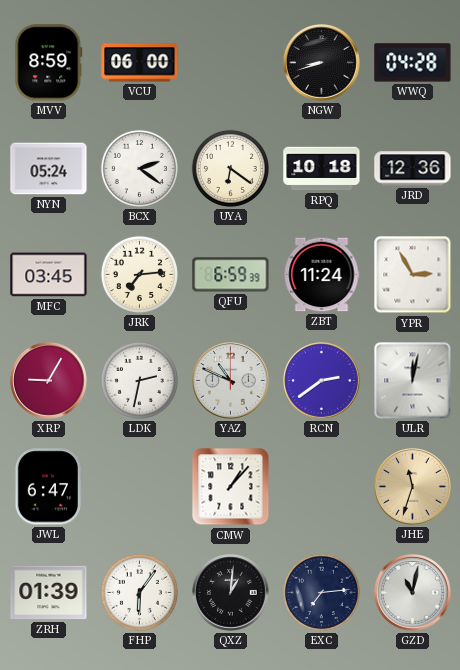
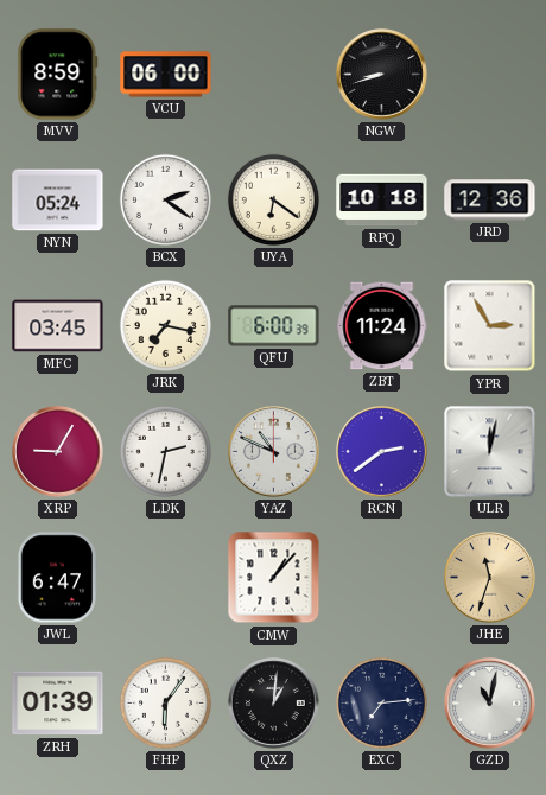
WWQ: 04:28 -> none (413, 63)
JRK: 7:14 -> 7:17 (165, 325)
QFU: 6:59 -> 6:00 (274, 326)
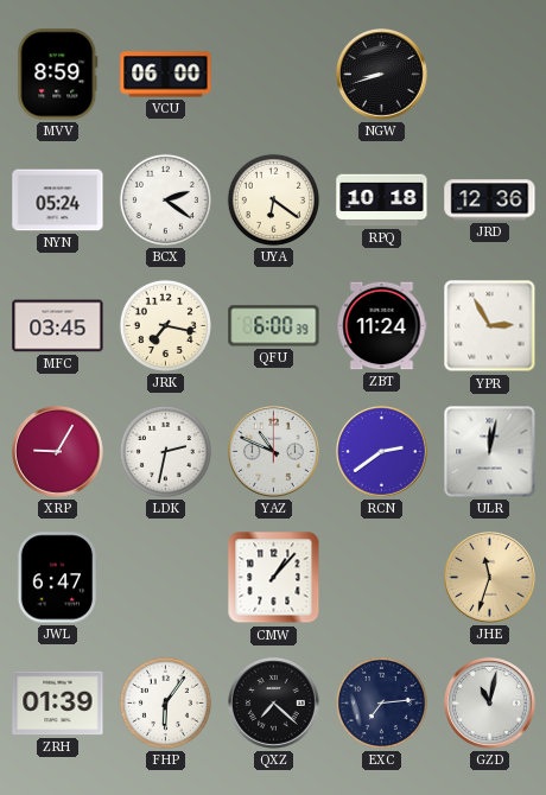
QXZ: 1:01 -> 7:22 (274, 704)
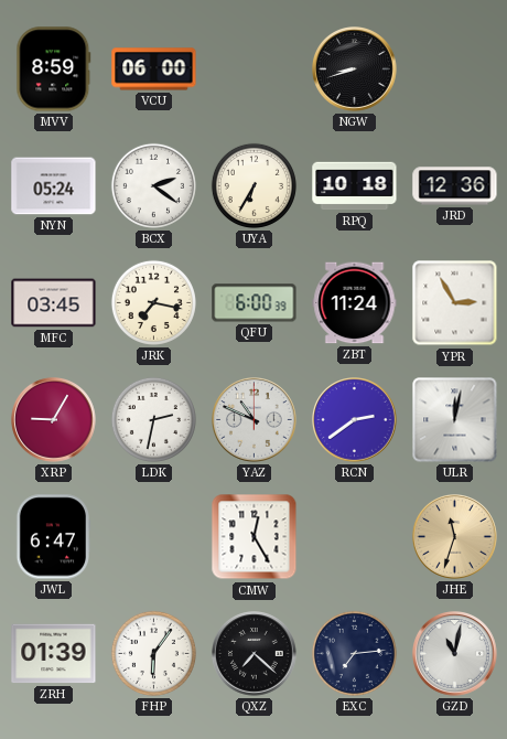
UYA: 6:21 -> 6:35 (253, 185)
CMW: 1:07 -> 12:25 (255, 537)
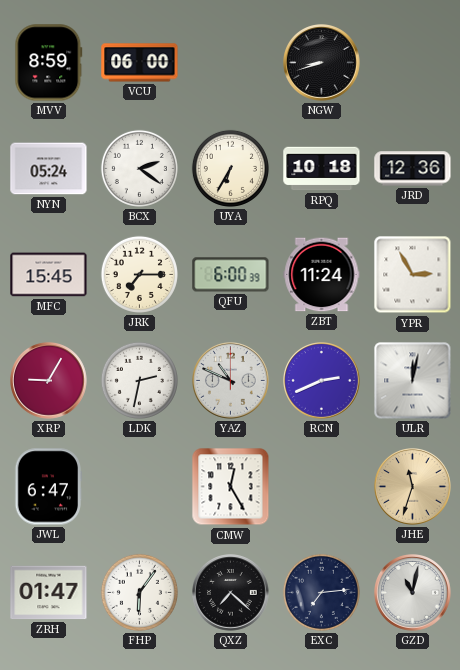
MFC: 03:45 -> 15:45 (49, 275)
JRK: 7:17 -> 7:15 (139, 274)
RCN: 2:39 -> 2:41 (322, 381)
ZRH: 01:39 -> 01:47 (49, 593)
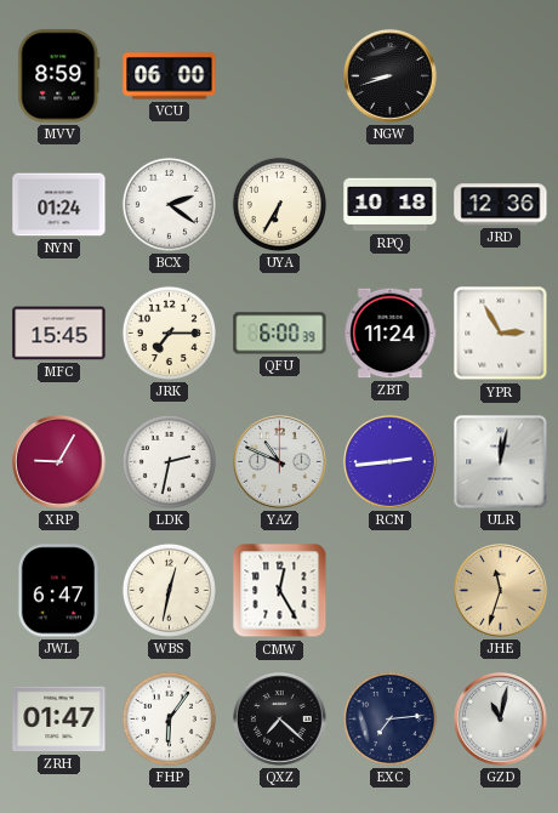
NYN: 05:24 -> 01:24 (59, 205)
RCN: 2:41 -> 2:44 (391, 462)
WBS: none -> 12:32 (169, 590)
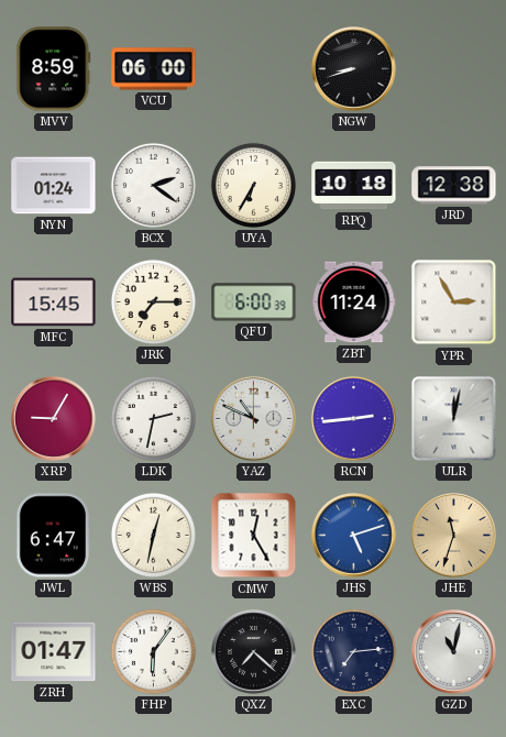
JRD: 12:36 -> 12:38 (454, 186)
JHS: none -> 5:12 (354, 536)
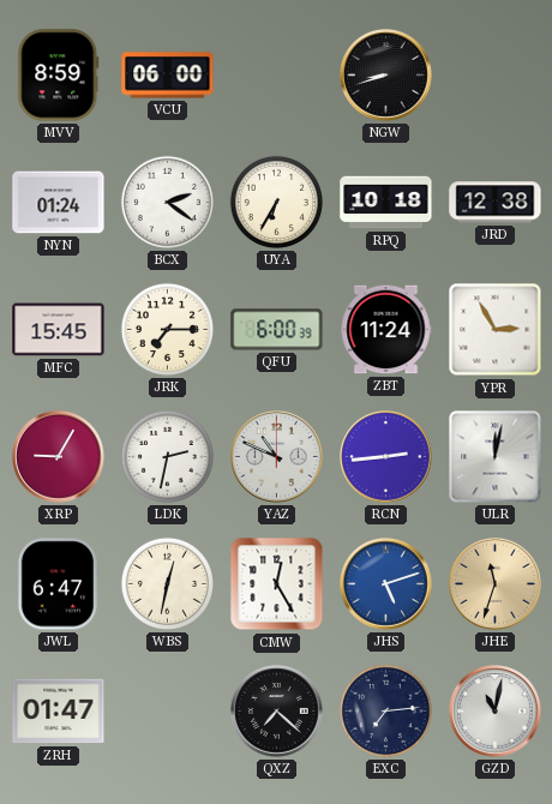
FHP: 6:06 -> none (153, 651)
